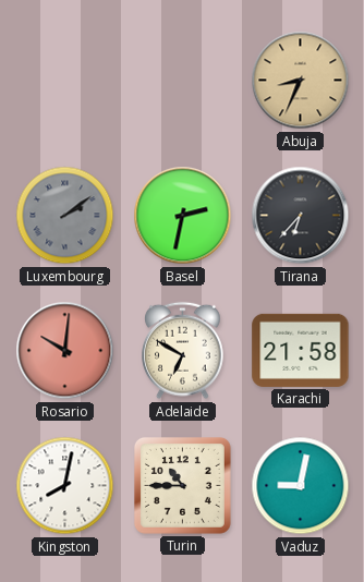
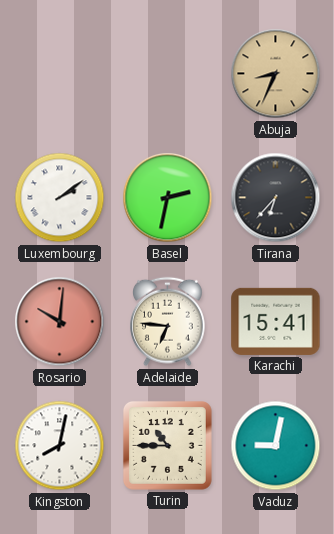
Luxembourg dial: grey -> white (60, 198)
Adelaide: 6:50 -> 6:46 (168, 322)
Karachi: 21:58 -> 15:41 (276, 321)
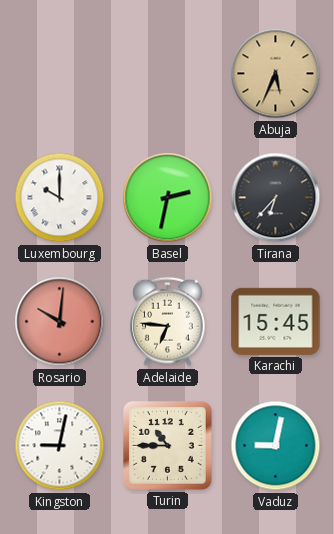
Abuja: 8:34 -> 5:34 (276, 74)
Luxembourg: 2:09 -> 10:00 (60, 198)
Karachi: 15:41 -> 15:45 (276, 321)
Kingston: 8:02 -> 9:02 (60, 446)
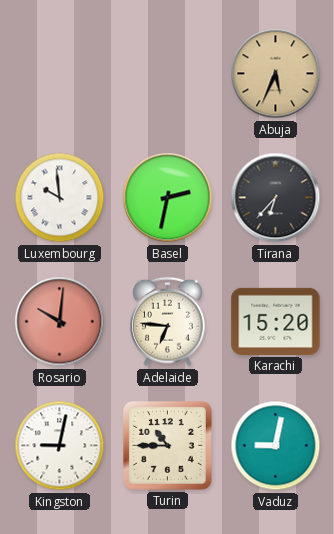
Luxembourg: 10:00 -> 9:59 (60, 198)
Karachi: 15:45 -> 15:20 (276, 321)
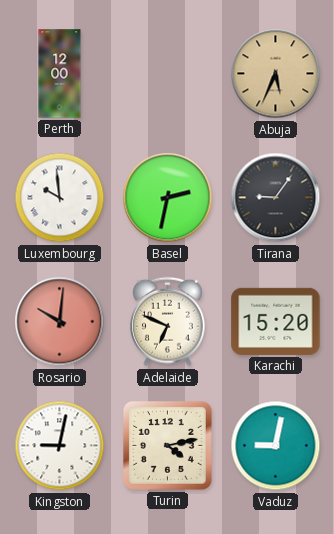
Perth: none -> 12:00 (60, 74)
Tirana: 6:37 -> 9:06 (276, 198)
Adelaide: 6:46 -> 6:49 (168, 322)
Turin: 10:45 -> 4:13 (167, 445)
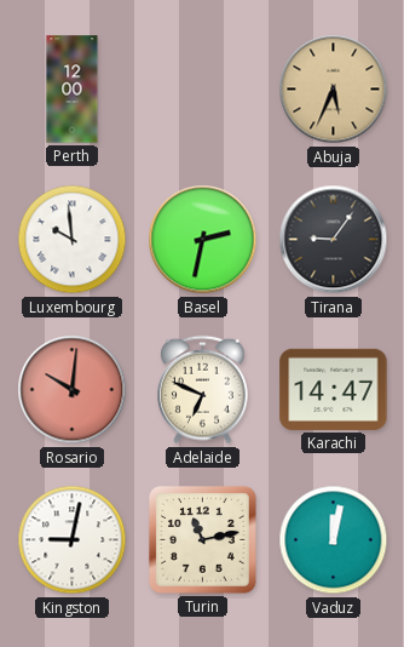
Karachi: 15:20 -> 14:47 (334, 389)
Turin: 4:13 -> 11:13 (202, 539)
Vaduz: 9:02 -> 12:02 (334, 540)
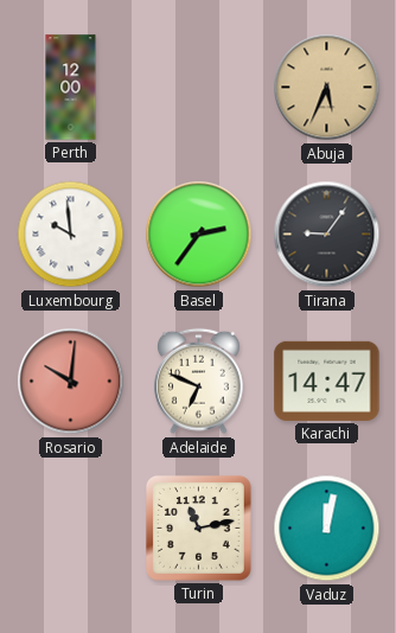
Basel: 2:32 -> 2:36 (199, 235)
Kingston: 9:02 -> none (73, 540)
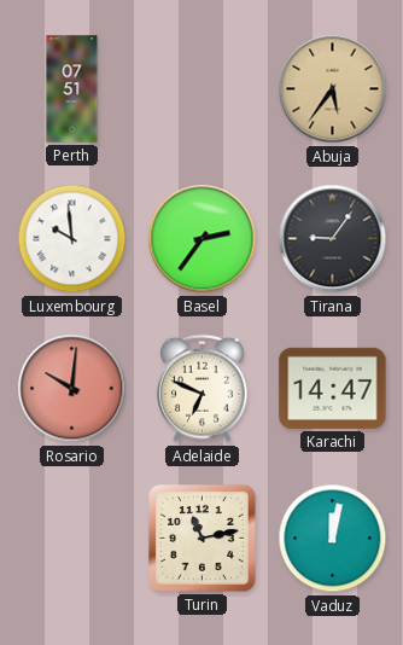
Perth: 12:00 -> 07:51 (72, 89)
Abuja: 5:34 -> 5:36 (333, 89)
